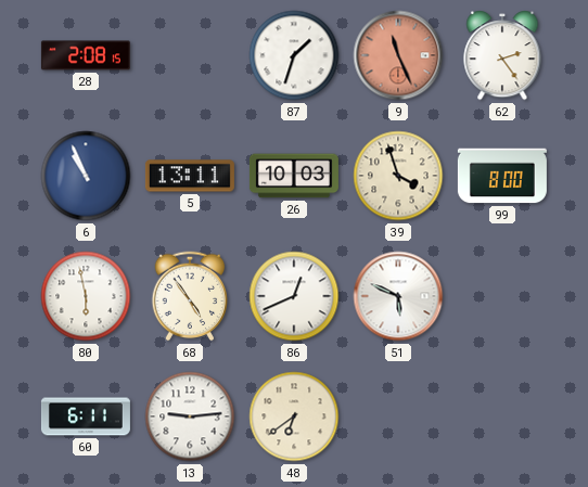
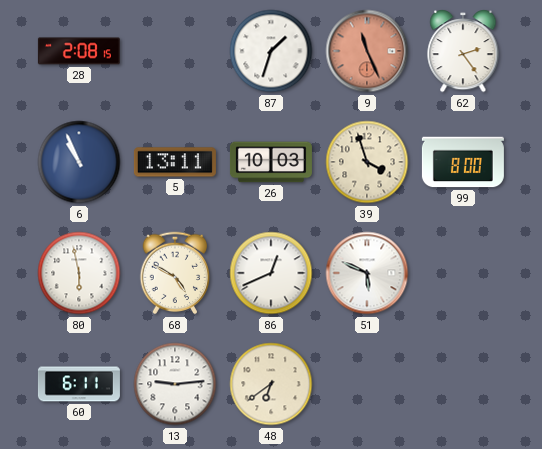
68: 4:54 -> 4:50 (175, 273)
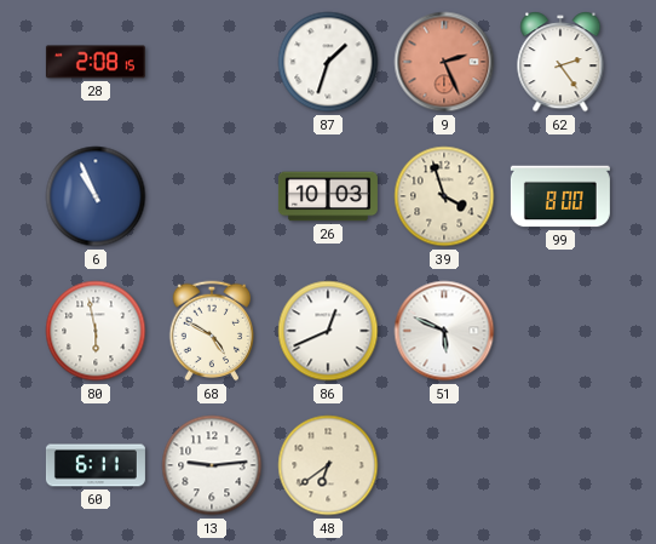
9: 11:26 -> 2:26 (444, 62)
5: 13:11 -> none (175, 162)
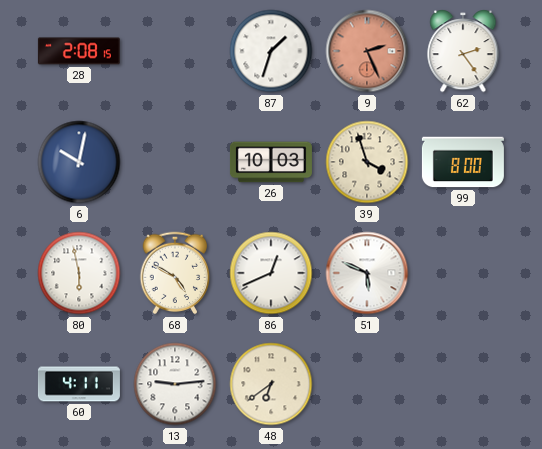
6: 10:56 -> 10:02 (79, 162)
60: 6:11 -> 4:11 (79, 384)
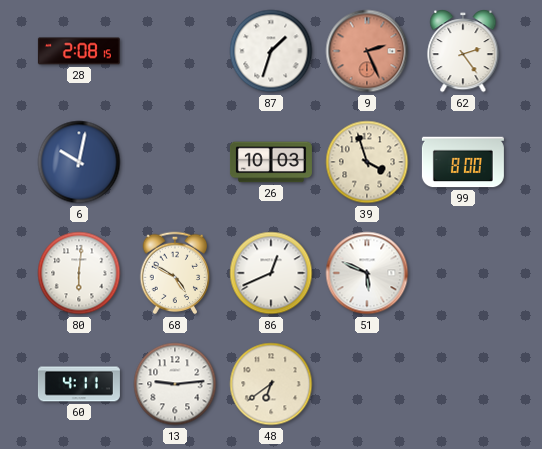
80: 5:58 -> 6:01 (79, 273)
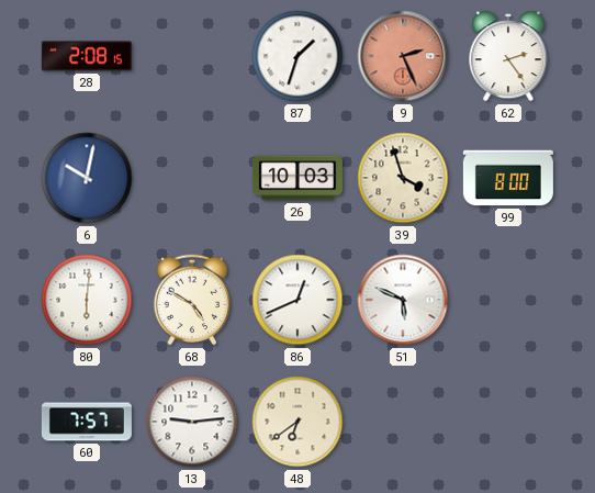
60: 4:11 -> 7:57 (87, 422)
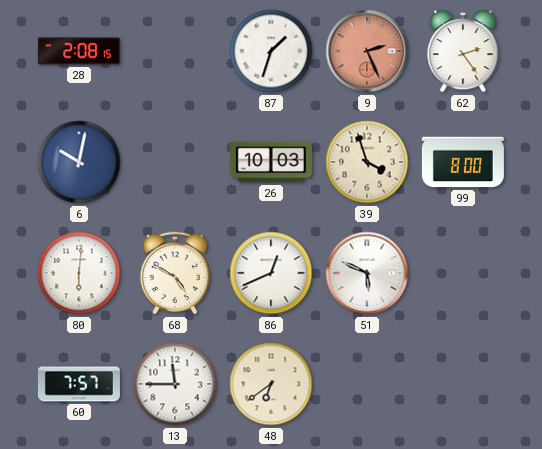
13: 9:14 -> 11:45 (175, 384)
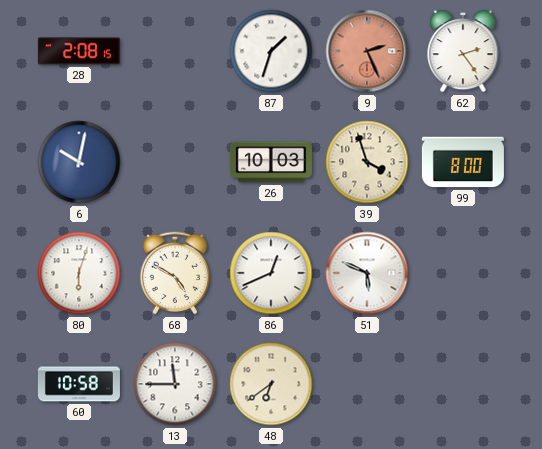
80: 6:01 -> 6:03 (79, 273)
60: 7:57 -> 10:58 (79, 384)
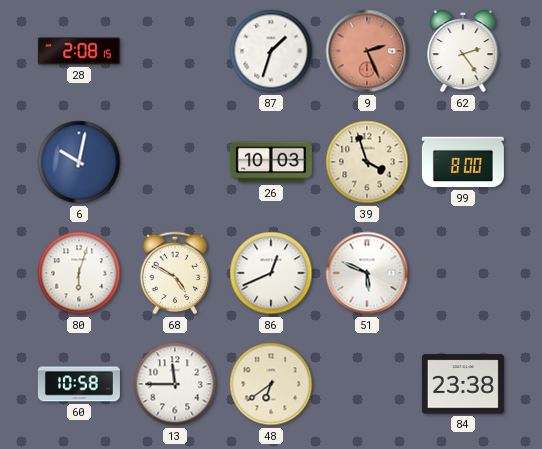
84: none -> 23:38 (463, 384)
